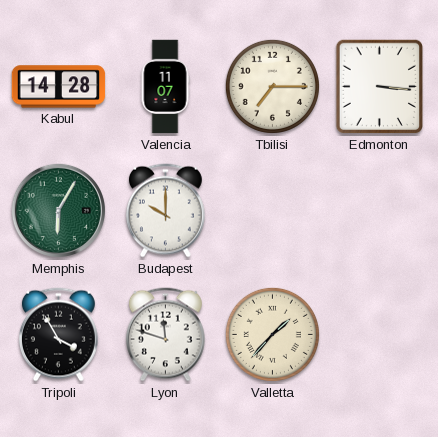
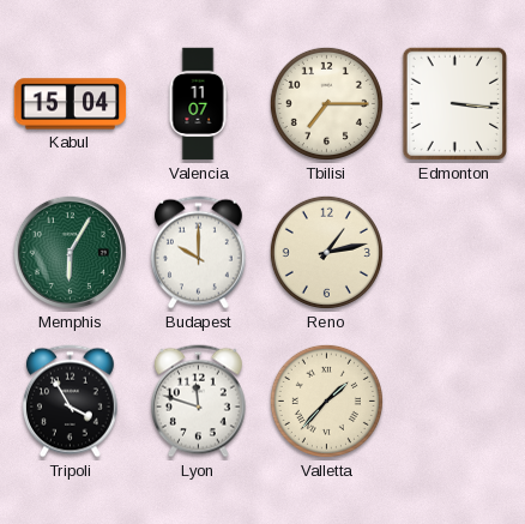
Kabul: 14:28 -> 15:04 (71, 104)
Reno: none -> 1:13 (326, 252)
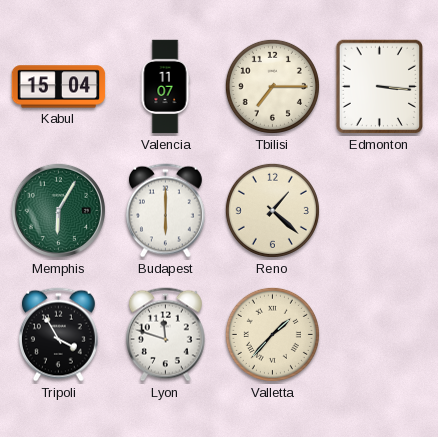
Budapest: 10:00 -> 6:00 (165, 211)
Reno: 1:13 -> 1:22 (272, 210)
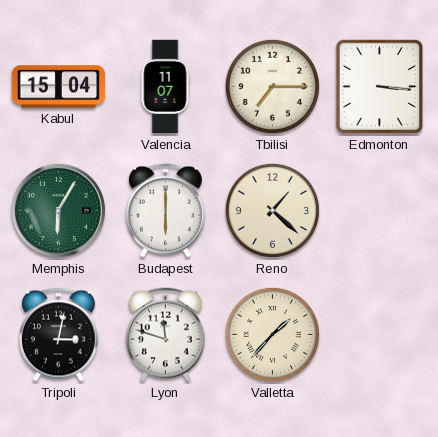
Tripoli: 3:55 -> 3:02 (58, 335)
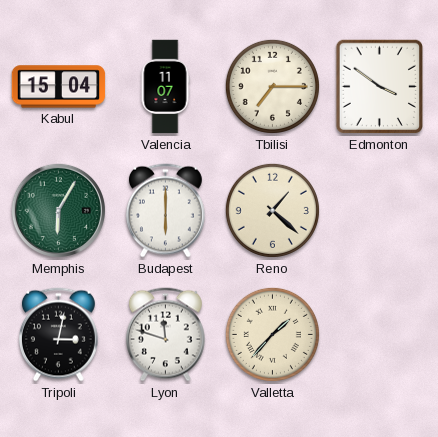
Edmonton: 3:16 -> 3:51 (380, 87)
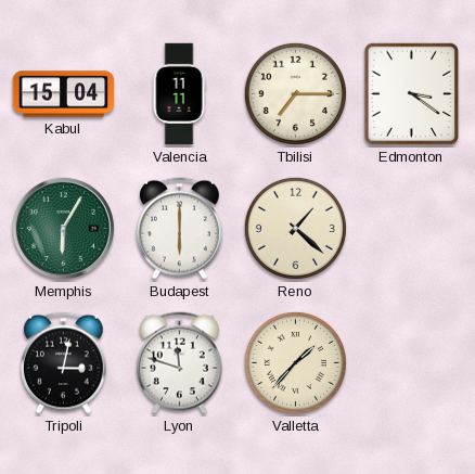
Valencia: 11:07 -> 11:11 (179, 94)
Edmonton: 3:51 -> 3:21 (412, 94)
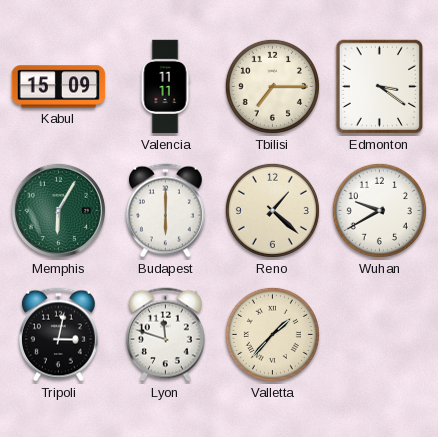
Kabul: 15:04 -> 15:09 (59, 87)
Wuhan: none -> 9:40 (379, 210)
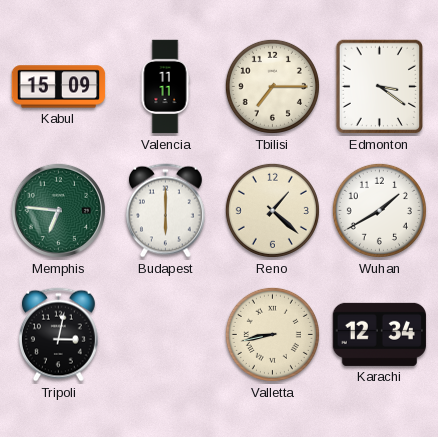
Memphis: 6:05 -> 6:46 (58, 210)
Wuhan: 9:40 -> 1:40 (379, 210)
Lyon: 11:48 -> none (165, 335)
Valletta: 1:37 -> 8:43 (272, 334)
Karachi: none -> 12:34 (379, 334)
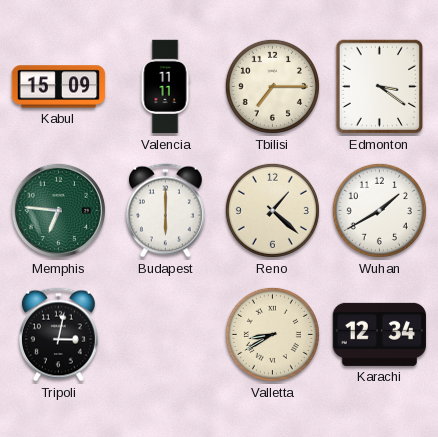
Valletta: 8:43 -> 8:40 (272, 334)
